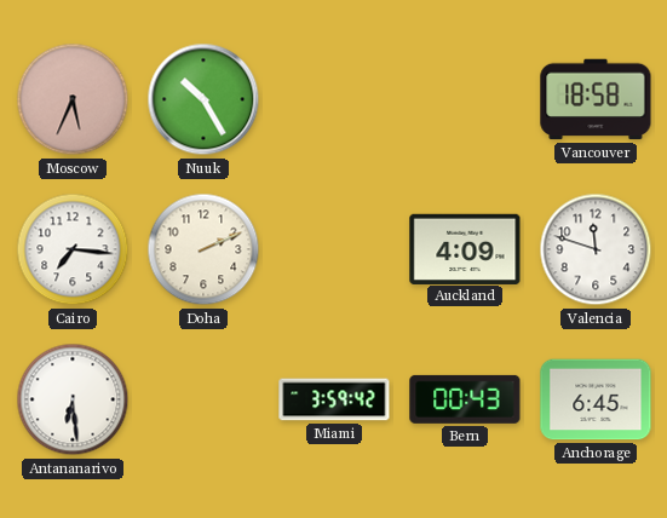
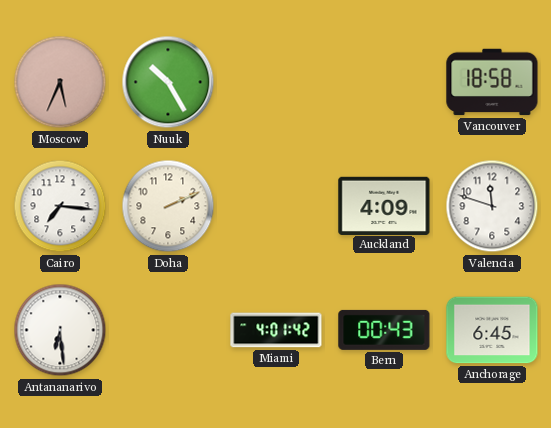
Miami: 3:59 -> 4:01 (276, 330)
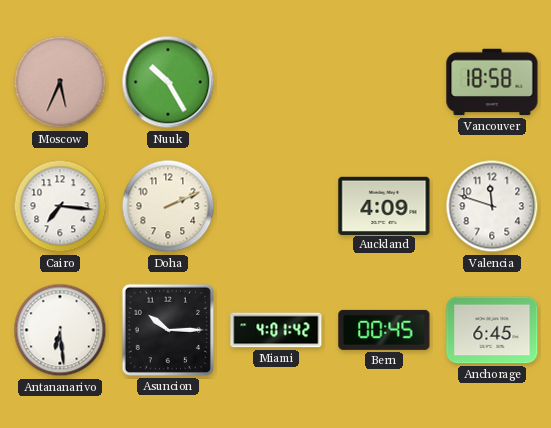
Asuncion: none -> 10:15 (168, 330)
Bern: 00:43 -> 00:45 (384, 330)
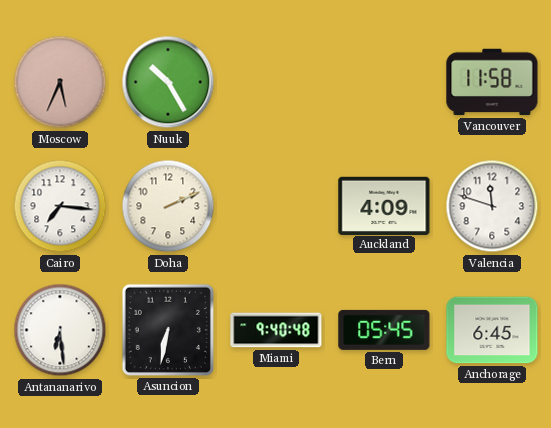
Vancouver: 18:58 -> 11:58 (492, 82)
Asuncion: 10:15 -> 6:32 (168, 330)
Miami: 4:01 -> 9:40 (276, 330)
Bern: 00:45 -> 05:45 (384, 330)
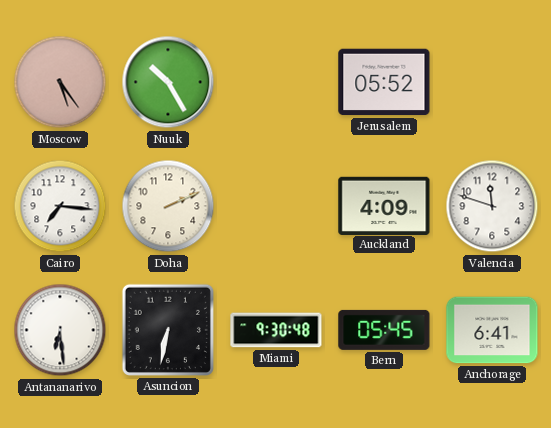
Moscow: 5:34 -> 5:24 (60, 82)
Jerusalem: none -> 05:52 (384, 82)
Vancouver: 11:58 -> none (492, 82)
Miami: 9:40 -> 9:30 (276, 330)
Anchorage: 6:45 -> 6:41 (492, 330)
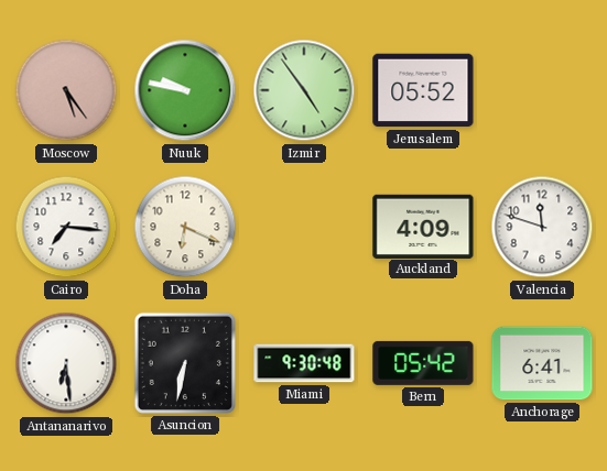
Nuuk: 10:25 -> 9:47 (185, 90)
Izmir: none -> 4:54 (304, 90)
Doha: 2:11 -> 6:19 (185, 227)
Bern: 05:45 -> 05:42 (423, 363)
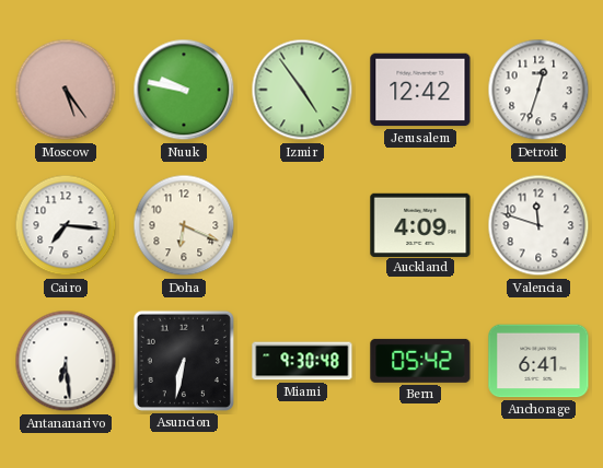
Jerusalem: 05:52 -> 12:42 (420, 90)
Detroit: none -> 12:33 (538, 90)
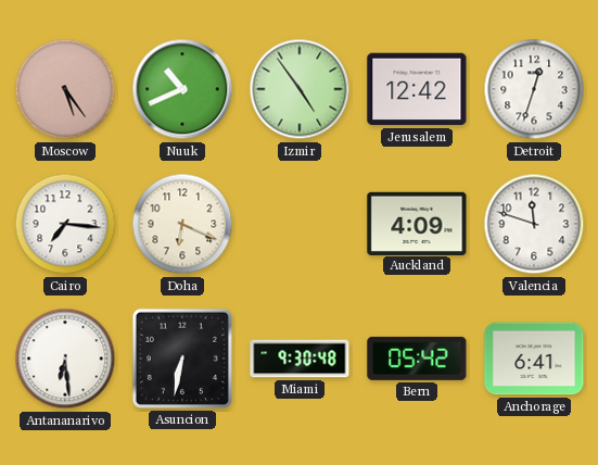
Nuuk: 9:47 -> 10:41 (182, 89)
